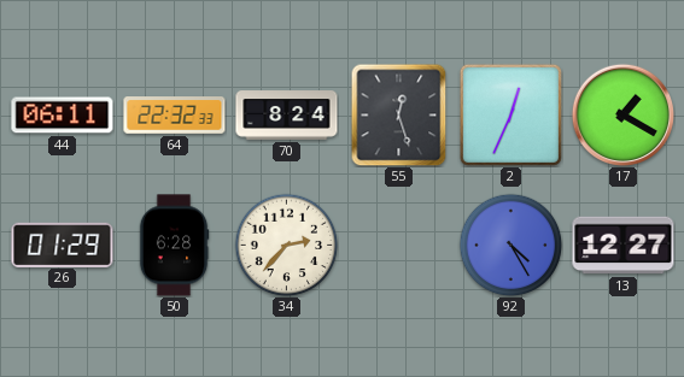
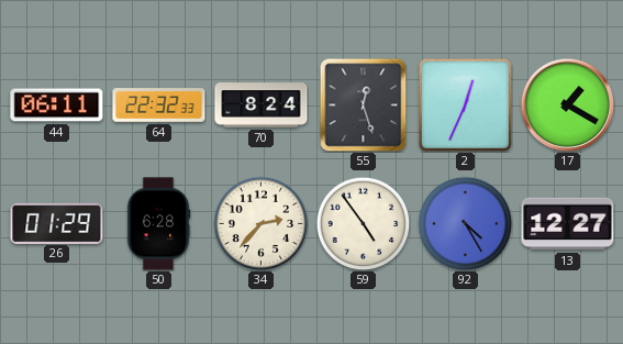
59: none -> 4:54 (363, 223)
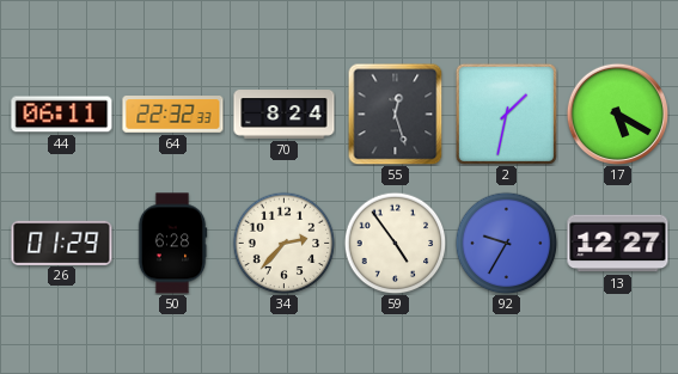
2: 12:34 -> 1:32 (506, 114)
17: 1:20 -> 5:20 (617, 114)
92: 4:25 -> 9:35 (506, 243)
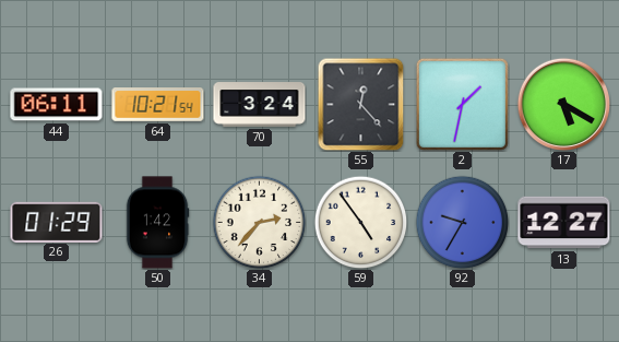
64: 22:32 -> 10:21 (158, 105)
70: 8:24 -> 3:24 (260, 105)
55: 12:27 -> 12:23 (361, 104)
50: 6:28 -> 1:42 (157, 223)
